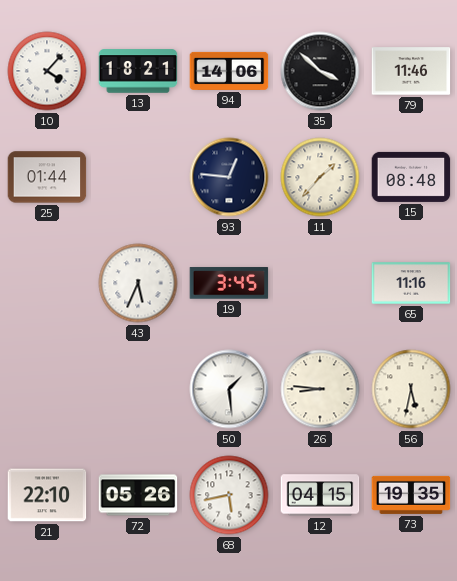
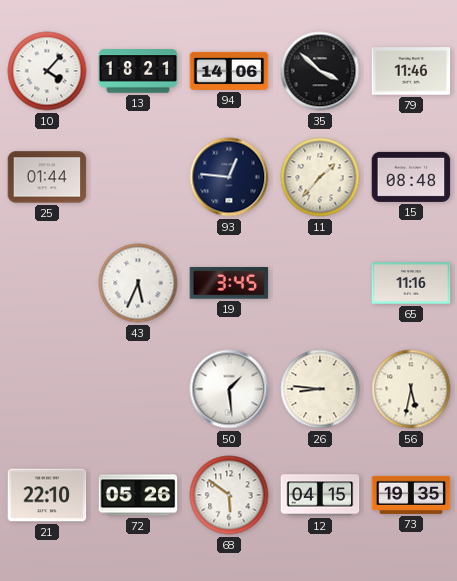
68: 5:43 -> 5:51 (229, 495)
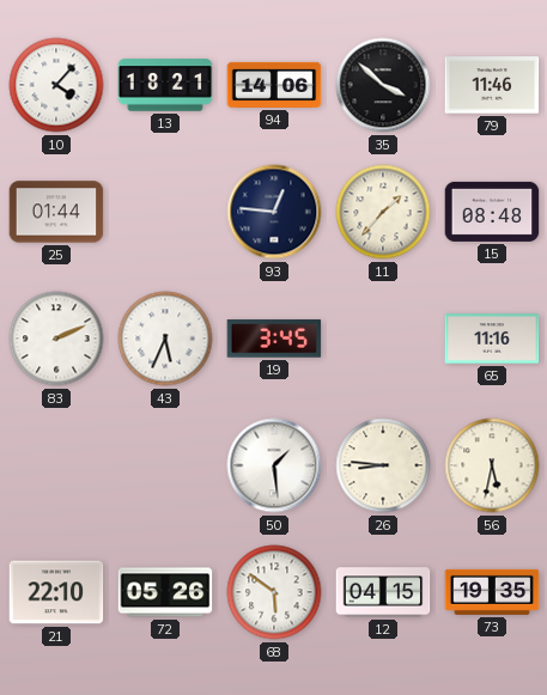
83: none -> 2:11 (56, 339)
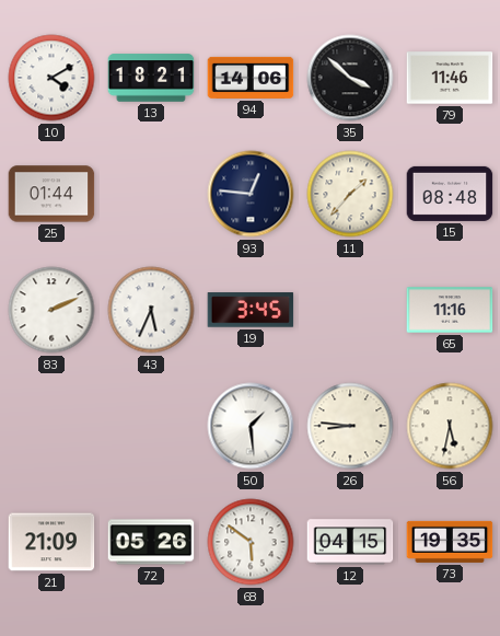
10: 4:07 -> 4:10 (51, 78)
21: 22:10 -> 21:09 (51, 542)
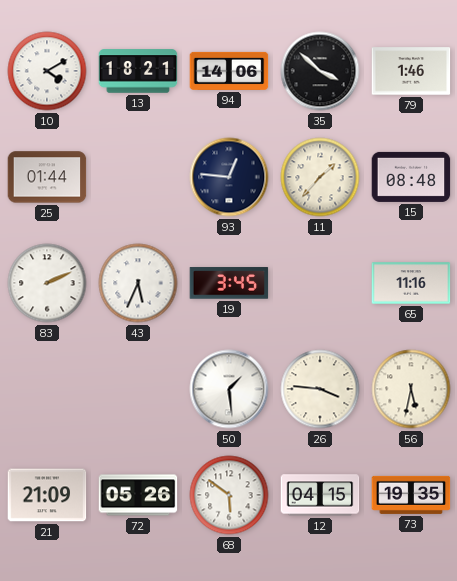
79: 11:46 -> 1:46 (411, 71)
26: 8:46 -> 3:46 (320, 389)
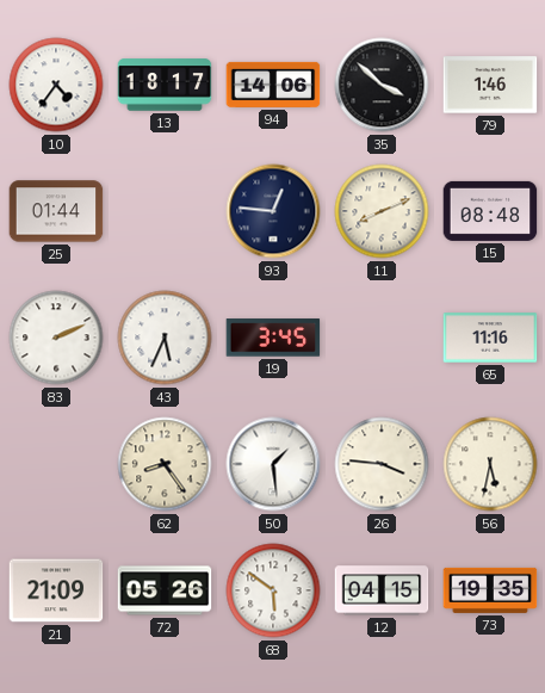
10: 4:10 -> 4:36 (56, 85)
13: 18:21 -> 18:17 (165, 85)
11: 1:37 -> 8:11 (382, 211)
62: none -> 8:24 (165, 464)
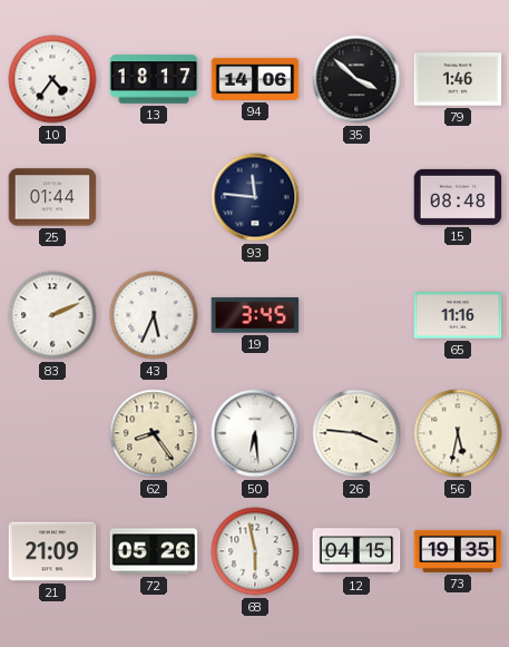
93: 12:46 -> 11:46 (255, 197)
11: 8:11 -> none (382, 211)
50: 1:29 -> 6:29 (255, 433)
68: 5:51 -> 5:58 (255, 551)
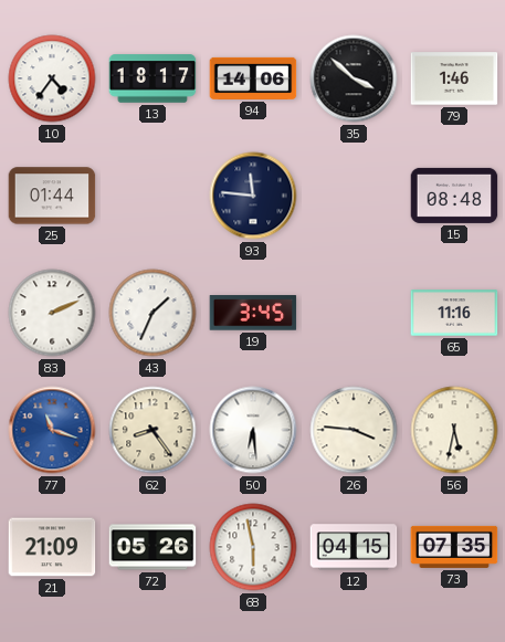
43: 5:34 -> 1:34 (152, 313)
77: none -> 11:18 (52, 430)
73: 19:35 -> 07:35 (454, 547)
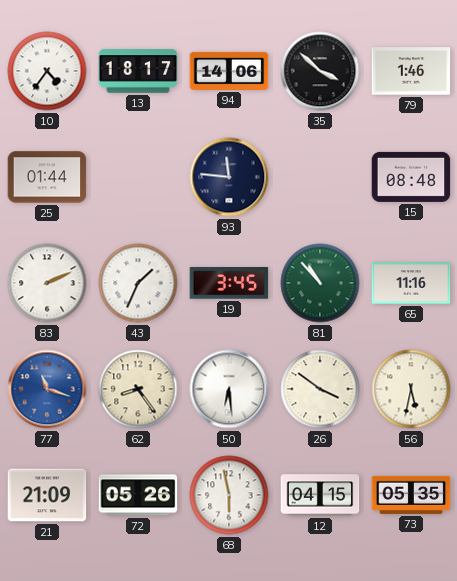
81: none -> 10:53 (320, 283)
26: 3:46 -> 3:51 (320, 389)
73: 07:35 -> 05:35 (411, 495)
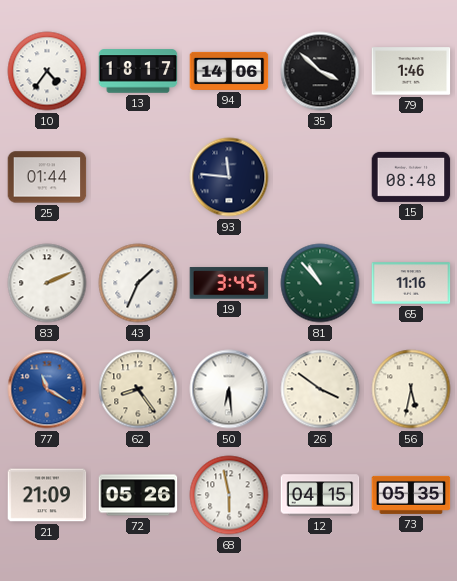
77: 11:18 -> 11:20 (47, 389)
